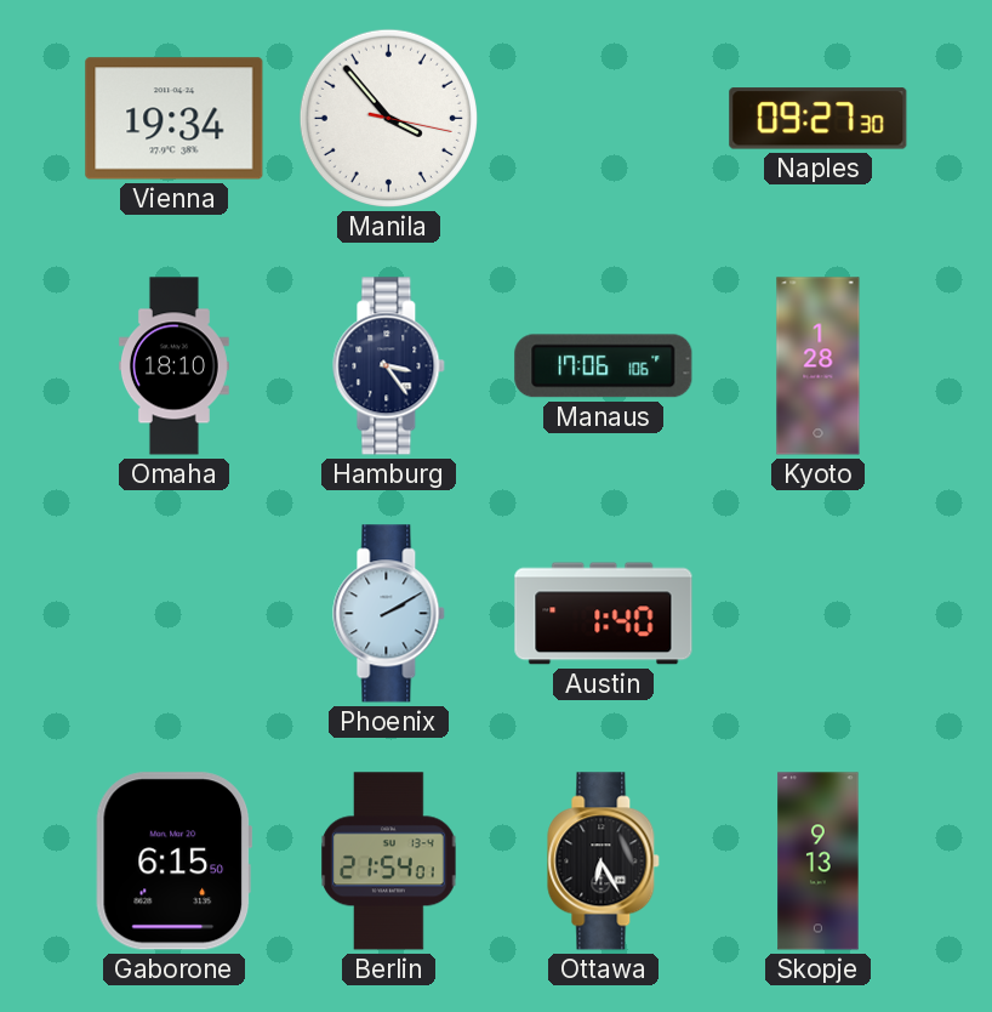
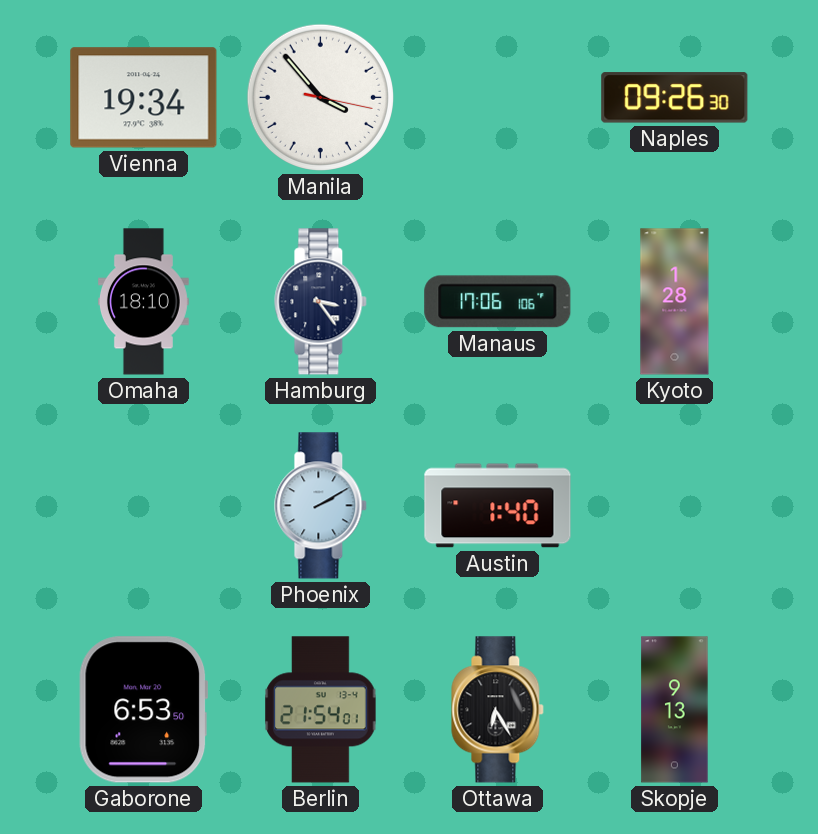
Naples: 09:27 -> 09:26 (675, 98)
Gaborone: 6:15 -> 6:53 (144, 710)
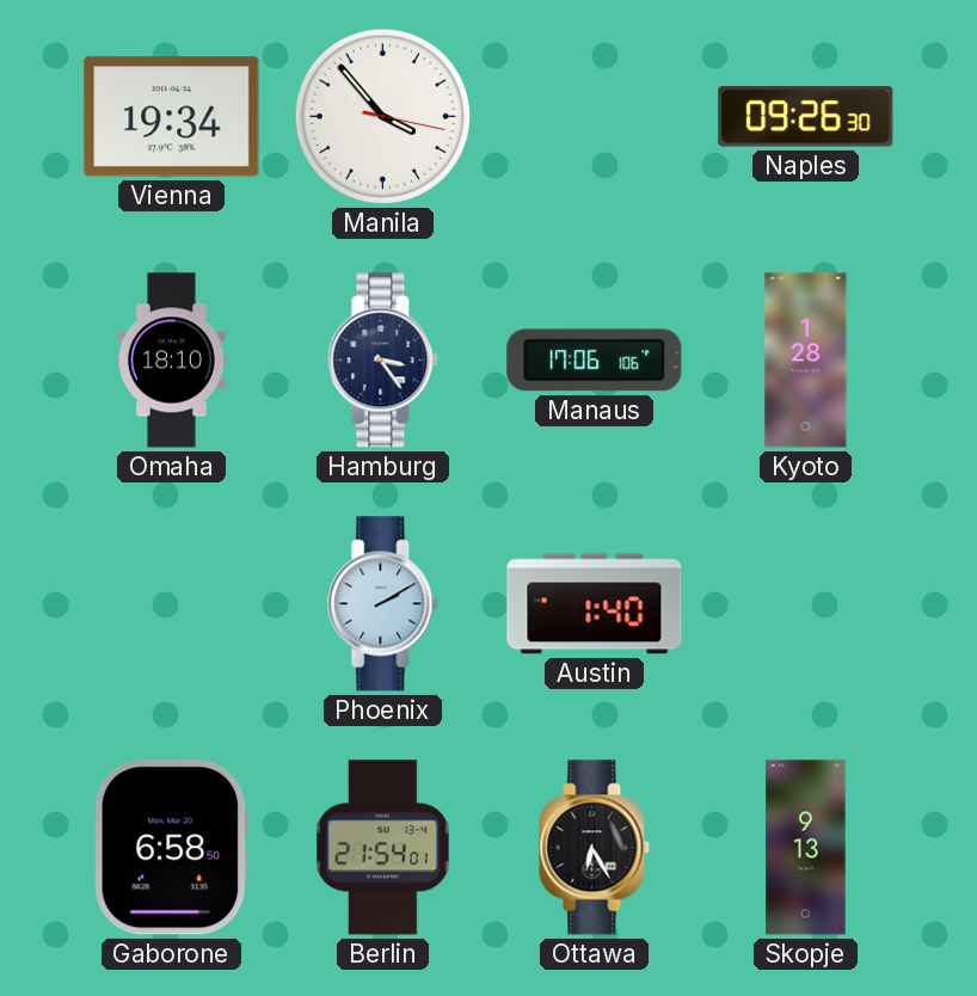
Gaborone: 6:53 -> 6:58 (172, 848)
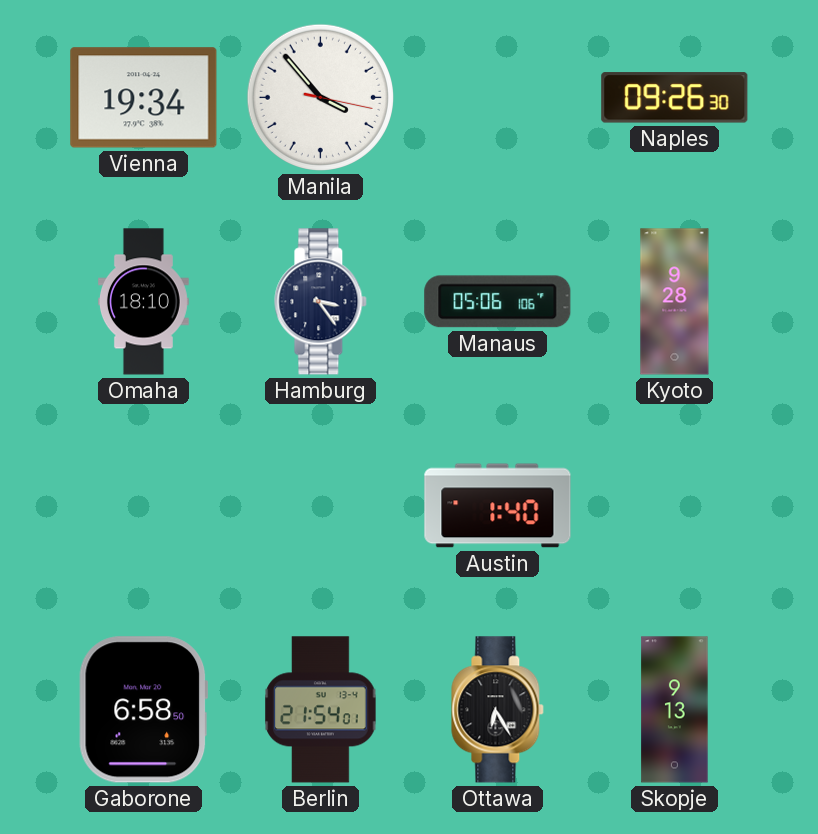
Manaus: 17:06 -> 05:06 (498, 302)
Kyoto: 1:28 -> 9:28 (675, 302)
Phoenix: 2:10 -> none (383, 604)
